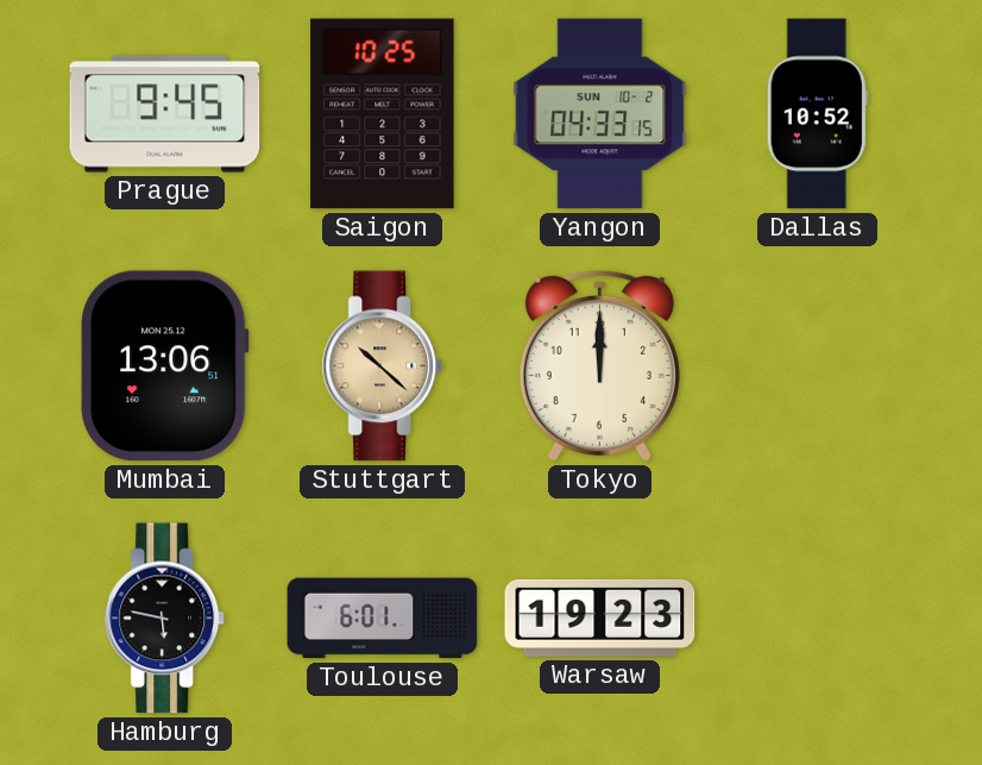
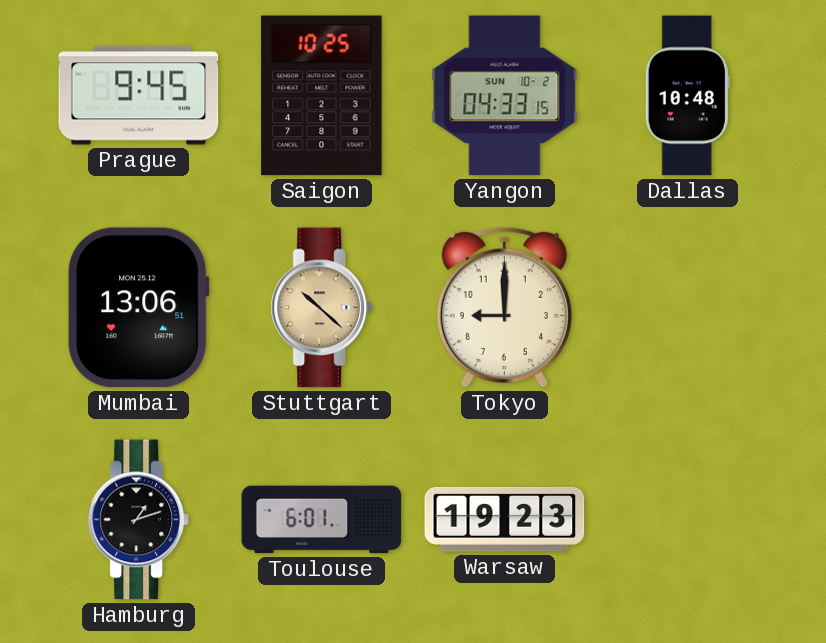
Dallas: 10:52 -> 10:48 (687, 96)
Tokyo: 12:00 -> 9:00 (504, 307)
Hamburg: 5:47 -> 1:12 (139, 520)
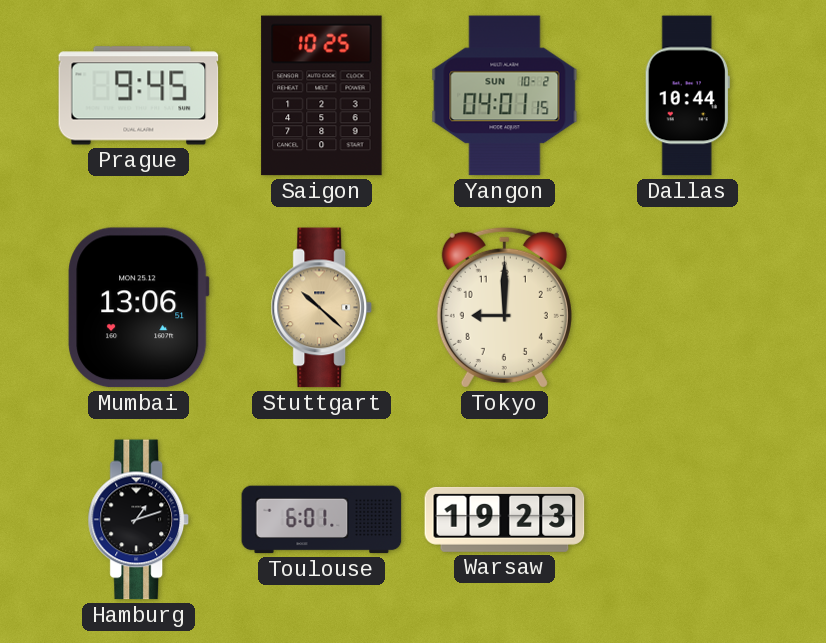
Yangon: 04:33 -> 04:01 (505, 96)
Dallas: 10:48 -> 10:44 (687, 96)
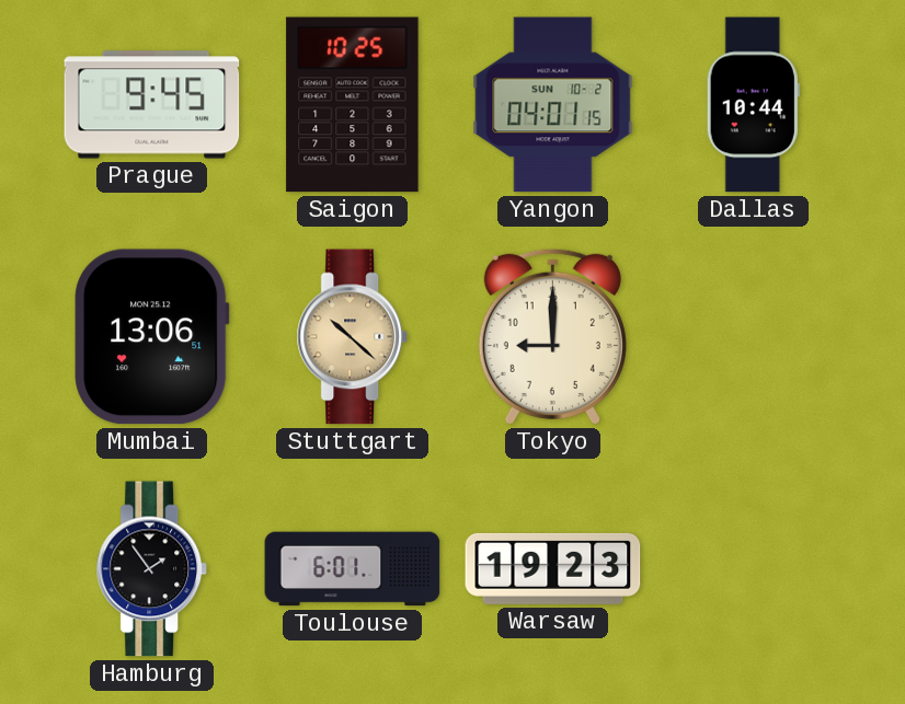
Hamburg: 1:12 -> 1:54 (152, 569)
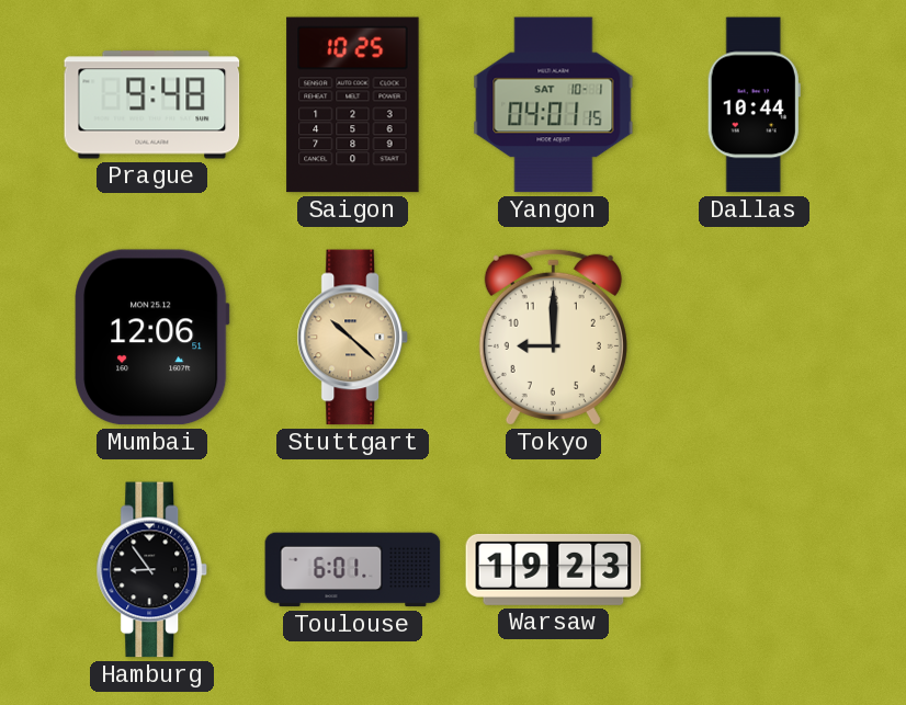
Prague: 9:45 -> 9:48 (152, 105)
Yangon date: SUN 10-2 -> SAT 10-1 (554, 105)
Mumbai: 13:06 -> 12:06 (152, 338)
Hamburg: 1:54 -> 8:54 (152, 570)
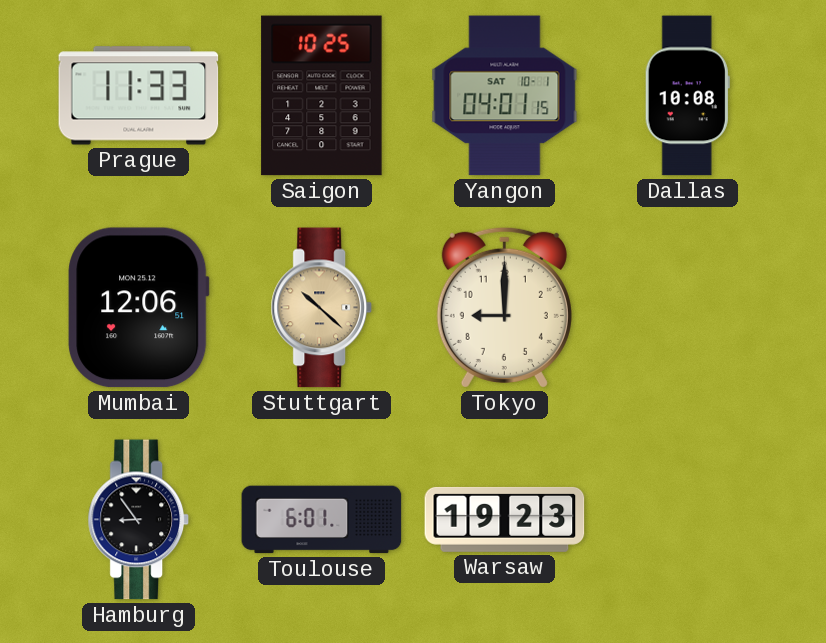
Prague: 9:48 -> 11:33 (139, 96)
Dallas: 10:44 -> 10:08 (687, 96)
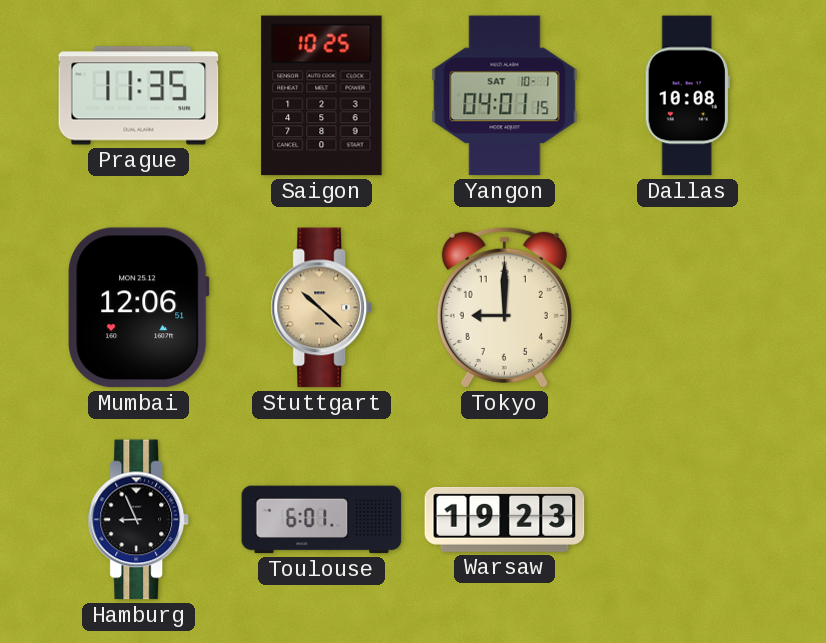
Prague: 11:33 -> 11:35 (139, 96)
Hamburg: 8:54 -> 8:56 (139, 520)
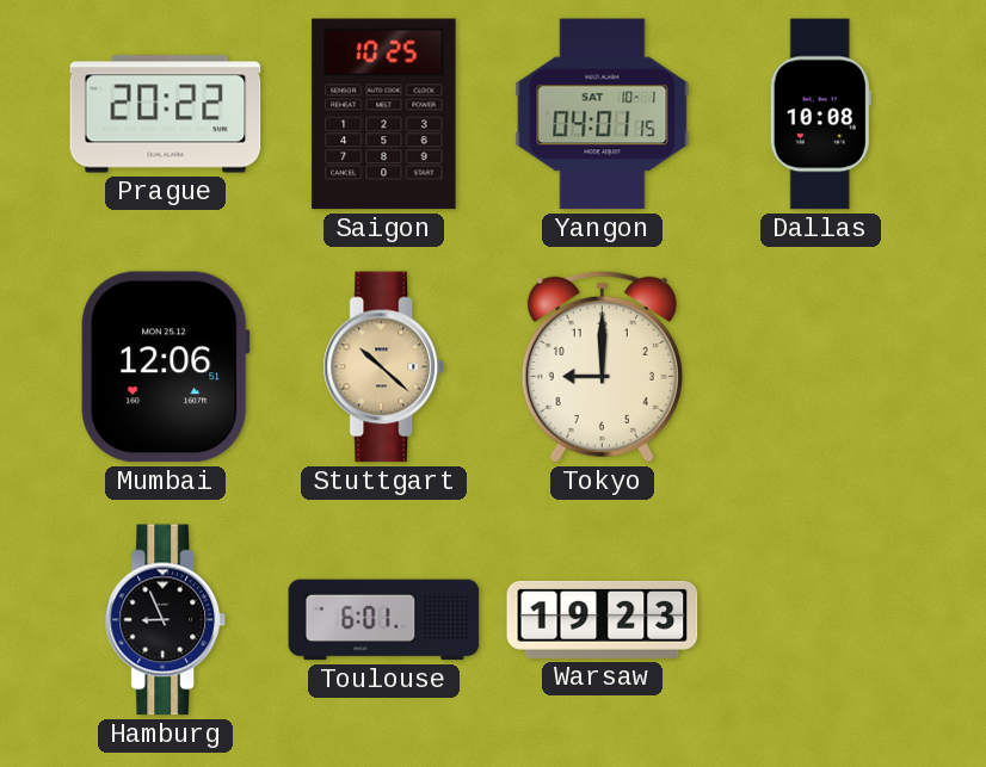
Prague: 11:35 -> 20:22 (166, 115)
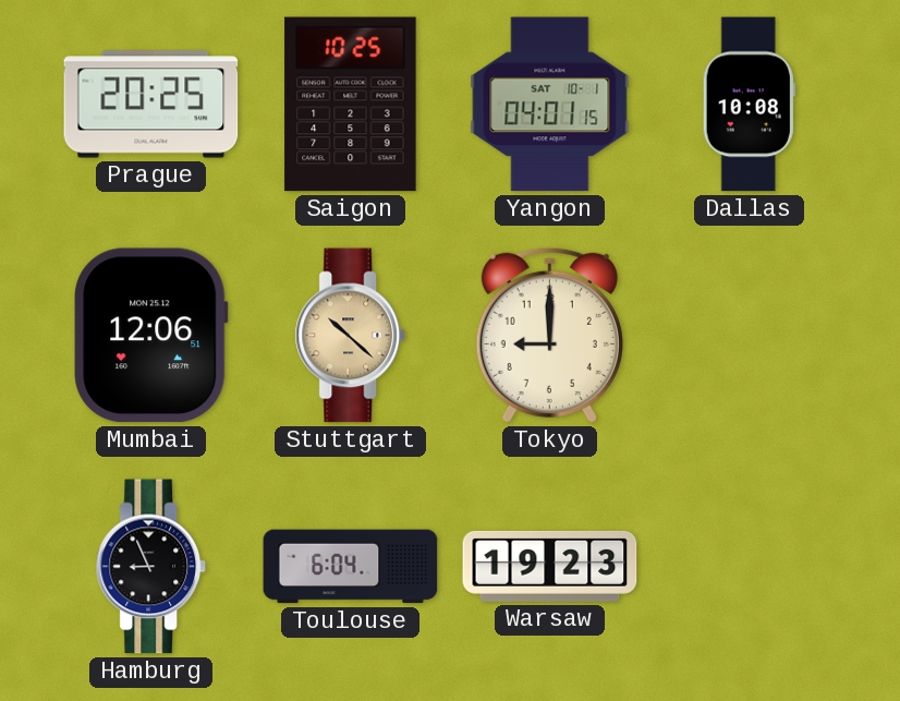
Prague: 20:22 -> 20:25 (151, 105)
Toulouse: 6:01 -> 6:04 (351, 567)
